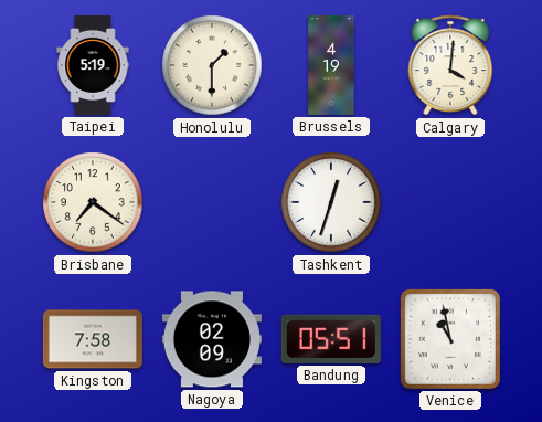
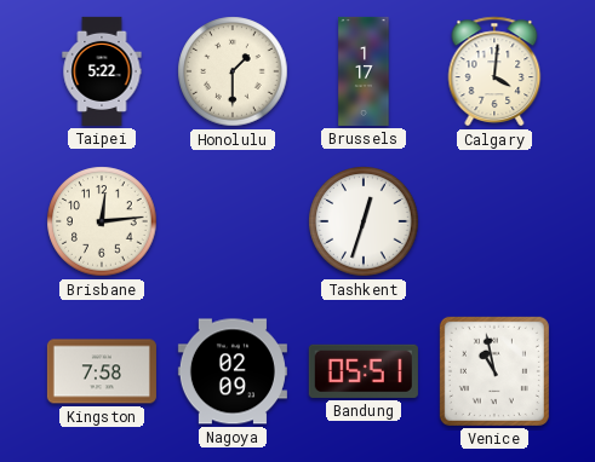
Taipei: 5:19 -> 5:22 (102, 71)
Brussels: 4:19 -> 1:17 (364, 71)
Brisbane: 7:21 -> 12:14 (102, 221)
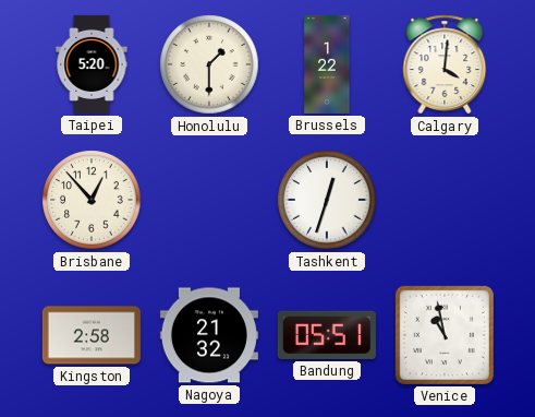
Taipei: 5:22 -> 5:20 (92, 64)
Brussels: 1:17 -> 1:22 (327, 64)
Brisbane: 12:14 -> 12:53 (92, 200)
Kingston: 7:58 -> 2:58 (92, 335)
Nagoya: 02:09 -> 21:32 (209, 335)
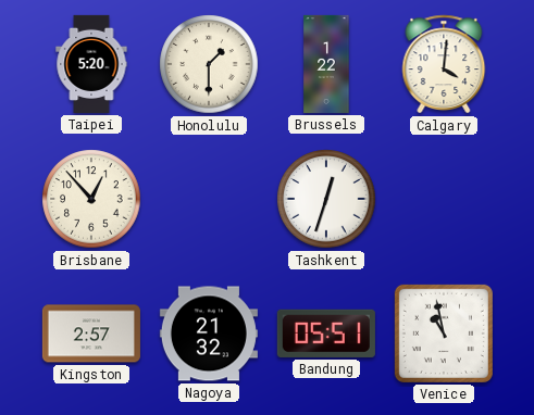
Kingston: 2:58 -> 2:57 (91, 334)
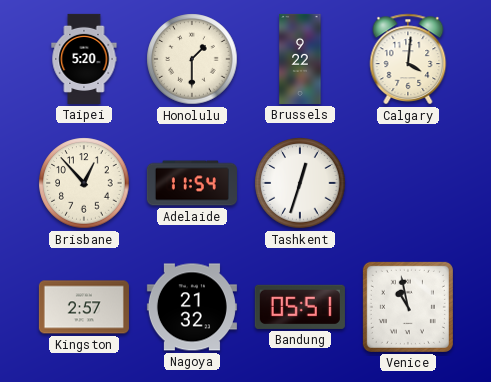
Brussels: 1:22 -> 9:22 (300, 59)
Adelaide: none -> 11:54 (192, 183)
